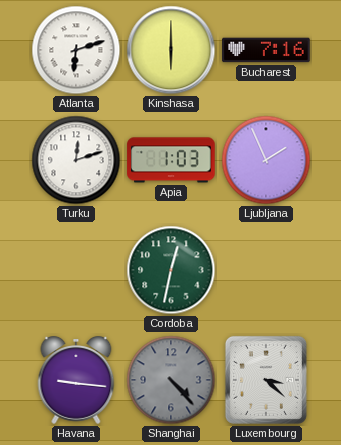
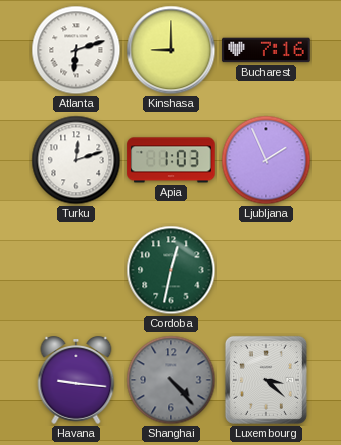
Kinshasa: 6:00 -> 9:00 (171, 50)
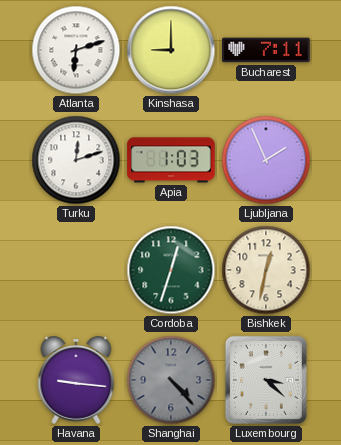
Bucharest: 7:16 -> 7:11 (266, 50)
Cordoba: 12:32 -> 12:33 (171, 270)
Bishkek: none -> 12:32 (266, 270)
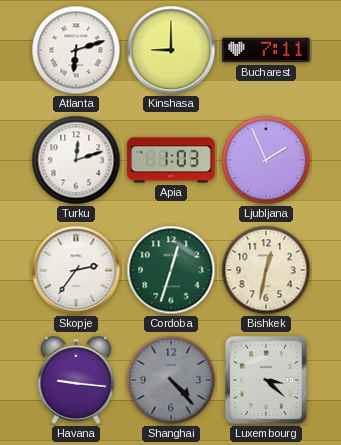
Skopje: none -> 2:36 (76, 270)
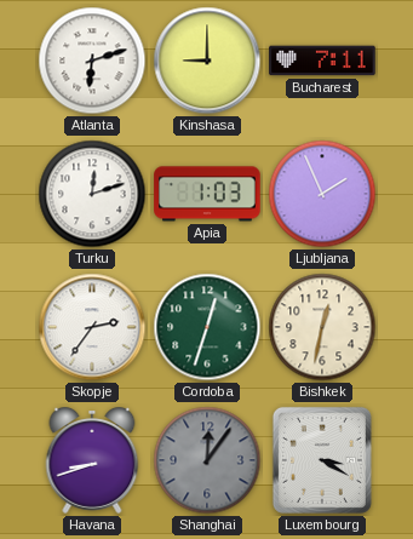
Havana: 9:16 -> 8:42 (92, 461)
Shanghai: 4:23 -> 12:06 (207, 460)
Luxembourg: 3:22 -> 3:20 (322, 460)
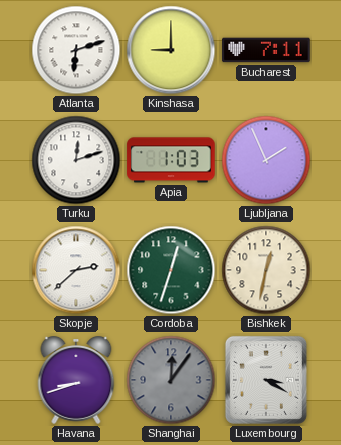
Skopje: 2:36 -> 2:38 (76, 270)
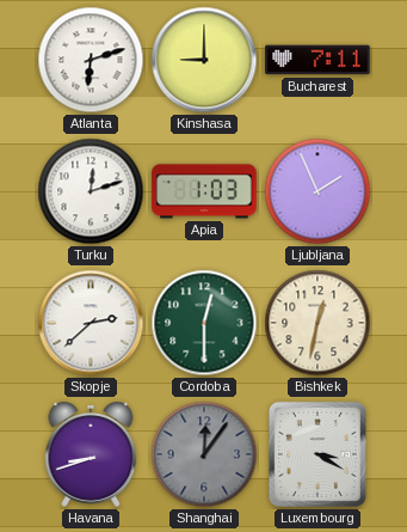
Cordoba: 12:33 -> 12:30 (204, 323)
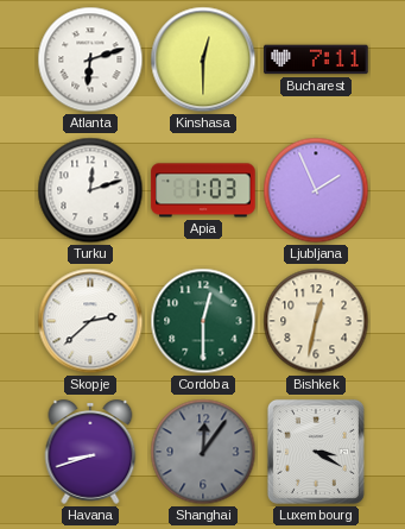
Kinshasa: 9:00 -> 12:30 (203, 59)
